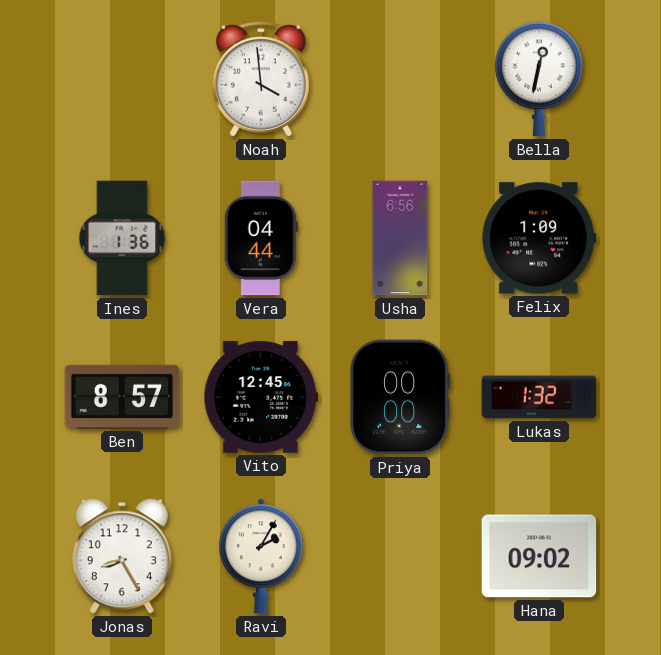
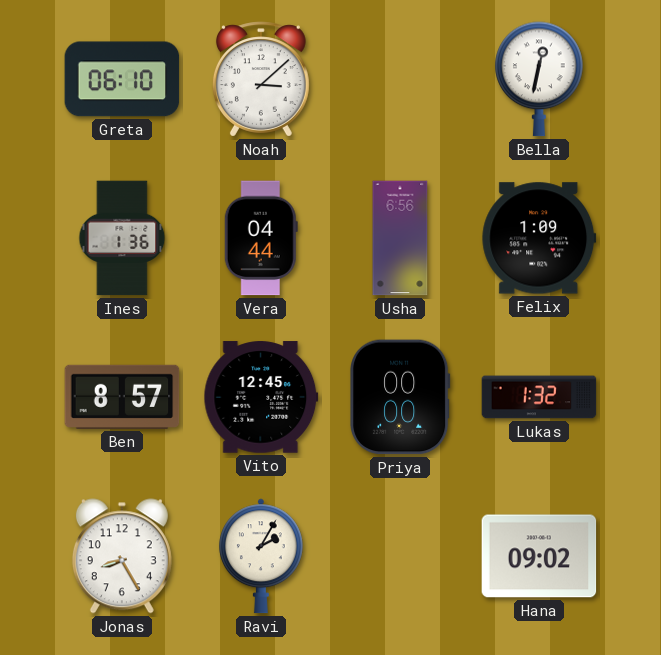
Greta: none -> 06:10 (122, 79)
Noah: 3:59 -> 3:08 (261, 79)
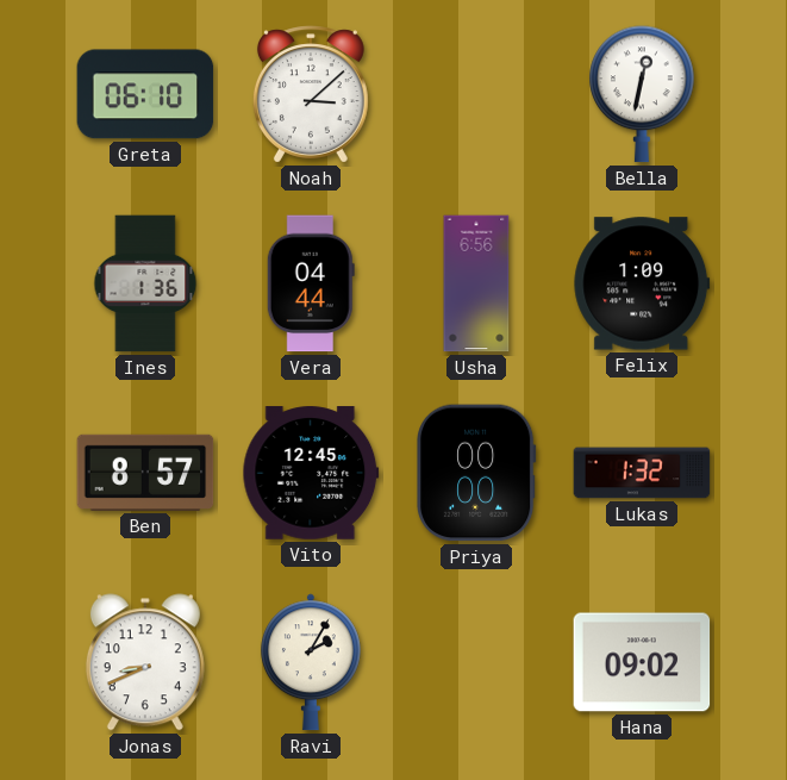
Jonas: 8:25 -> 8:41 (145, 662)
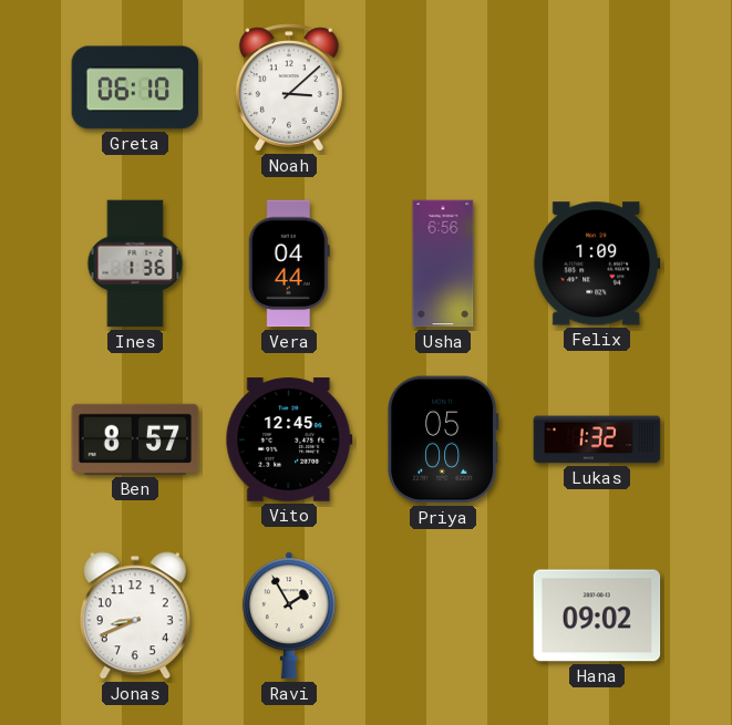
Bella: 12:32 -> none (642, 94)
Priya: 00:00 -> 05:00 (444, 439)
Ravi: 2:05 -> 1:55 (289, 615)
